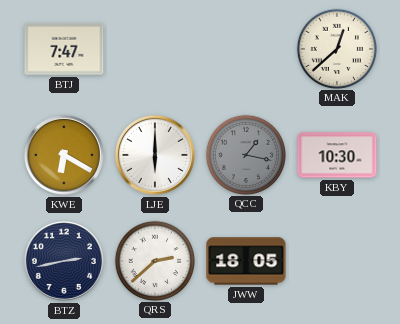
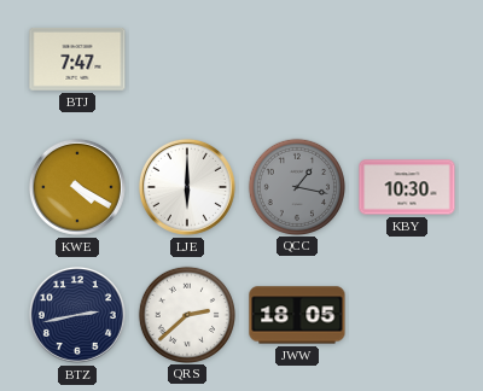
MAK: 12:38 -> none (336, 48)
KWE: 6:20 -> 4:20 (77, 187)
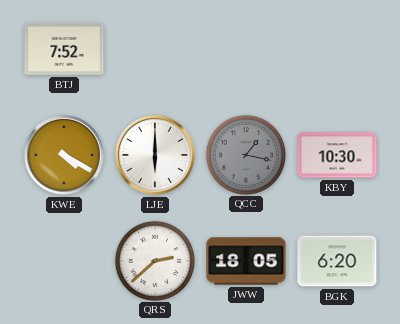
BTJ: 7:47 -> 7:52 (64, 49)
BTZ: 2:43 -> none (77, 315)
BGK: none -> 6:20 (337, 261)
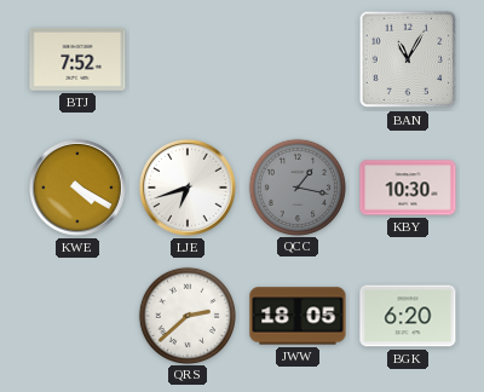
BAN: none -> 11:05 (408, 59)
LJE: 6:00 -> 6:42 (188, 188)
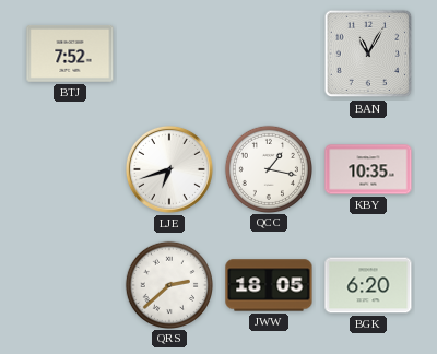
KWE: 4:20 -> none (77, 188)
QCC dial: grey -> white (268, 168)
KBY: 10:30 -> 10:35 (368, 169)
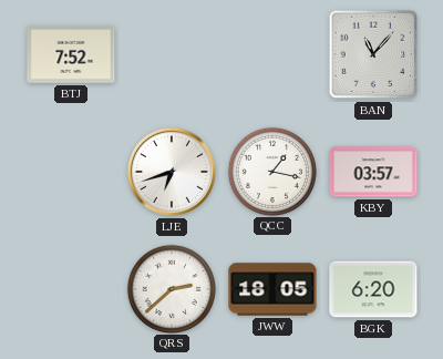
BAN: 11:05 -> 11:07 (373, 54)
KBY: 10:35 -> 03:57 (373, 172)
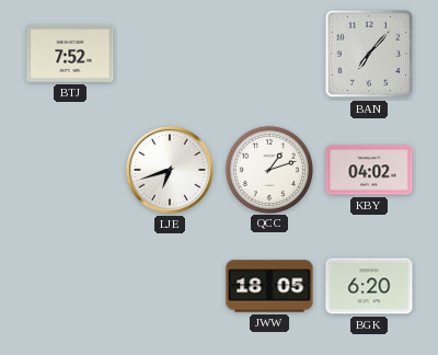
BAN: 11:07 -> 7:07 (369, 54)
QCC: 1:17 -> 1:12 (268, 169)
KBY: 03:57 -> 04:02 (369, 170)
QRS: 2:38 -> none (171, 288)
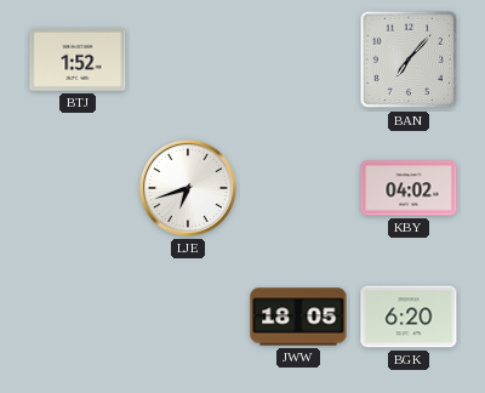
BTJ: 7:52 -> 1:52 (78, 59)
QCC: 1:12 -> none (268, 169)
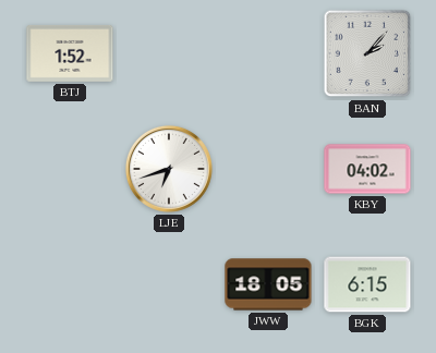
BAN: 7:07 -> 2:07 (367, 53)
BGK: 6:20 -> 6:15 (367, 284)
